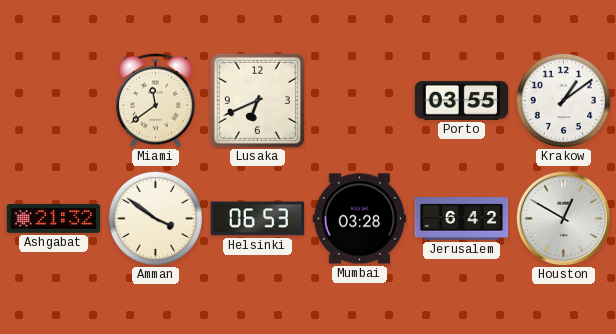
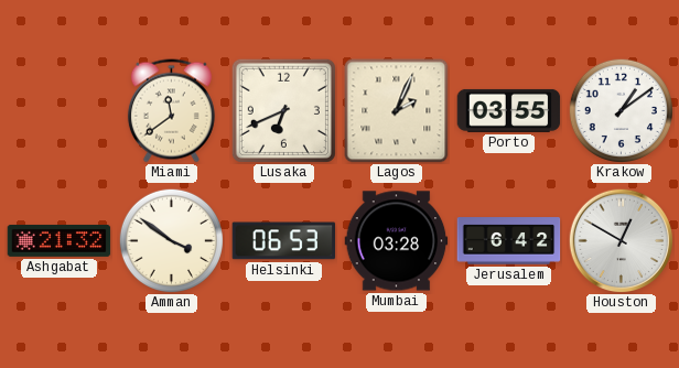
Lagos: none -> 2:04 (397, 111)
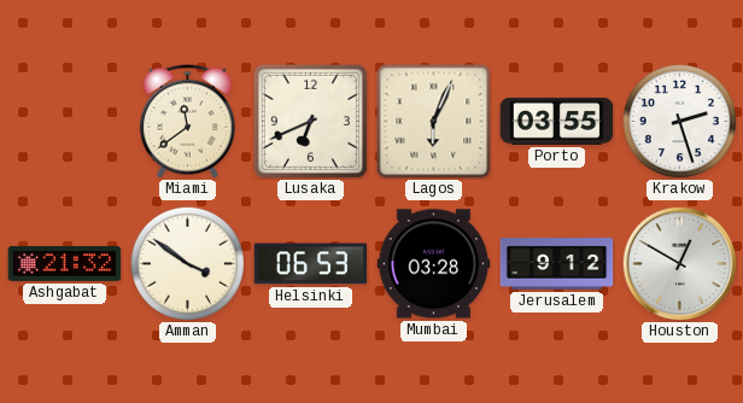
Lagos: 2:04 -> 6:04 (434, 122)
Krakow: 1:09 -> 2:27 (679, 121)
Jerusalem: 6:42 -> 9:12 (557, 264)
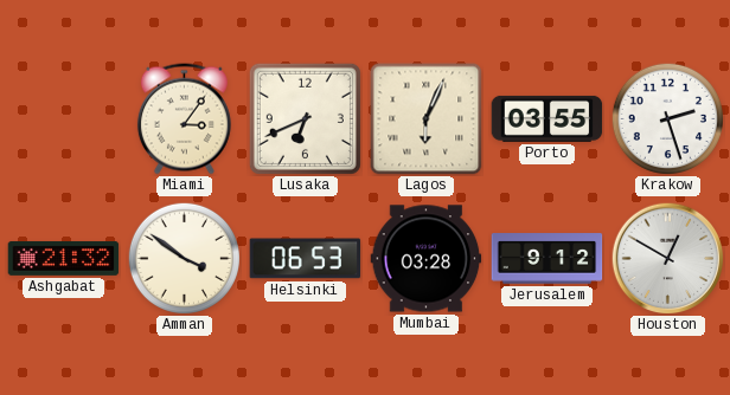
Miami: 11:39 -> 3:06 (184, 119)
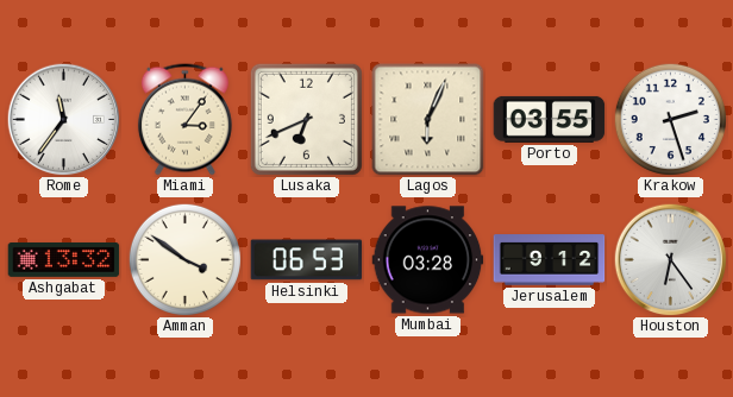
Rome: none -> 11:36 (63, 119)
Ashgabat: 21:32 -> 13:32 (64, 259)
Houston: 12:50 -> 6:24 (670, 259)
